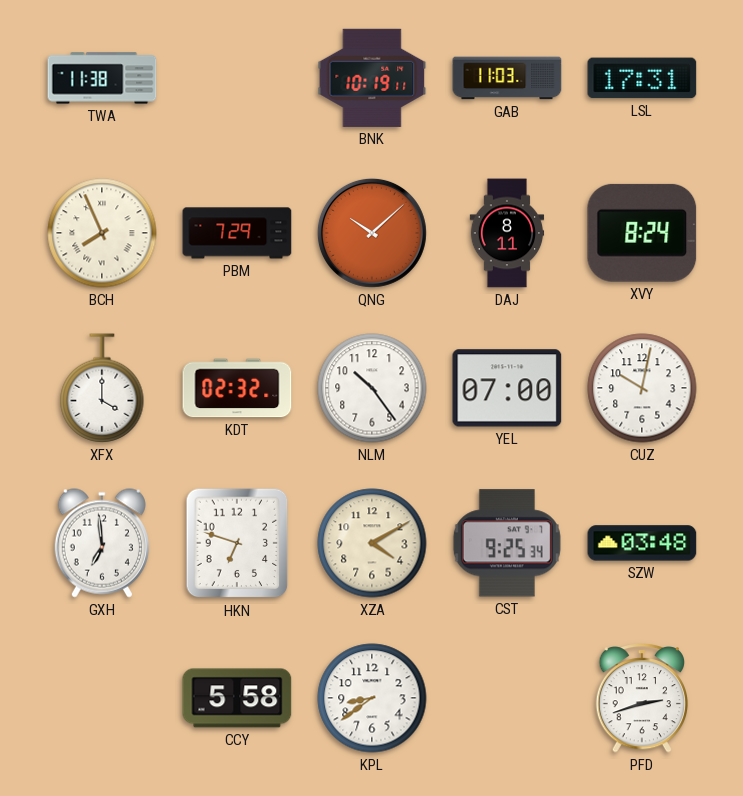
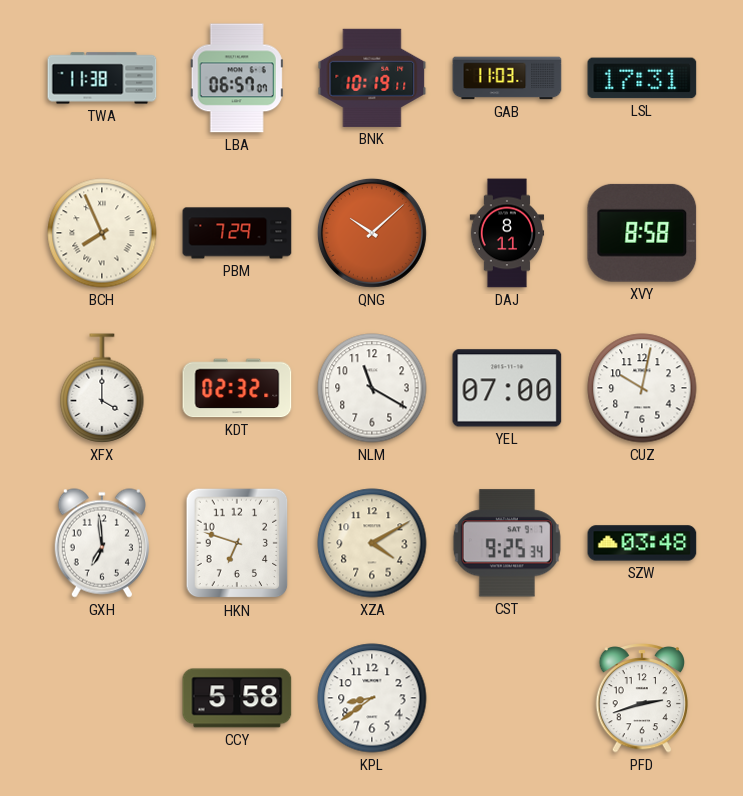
LBA: none -> 06:57 (237, 78)
XVY: 8:24 -> 8:58 (642, 233)
NLM: 10:24 -> 11:20 (372, 388)
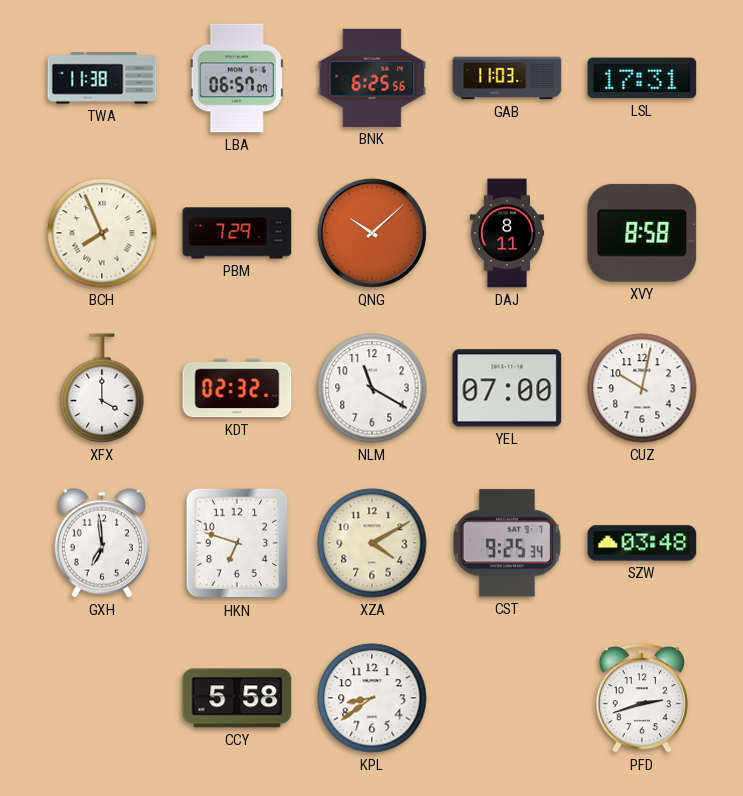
BNK: 10:19 -> 6:25 (372, 78)
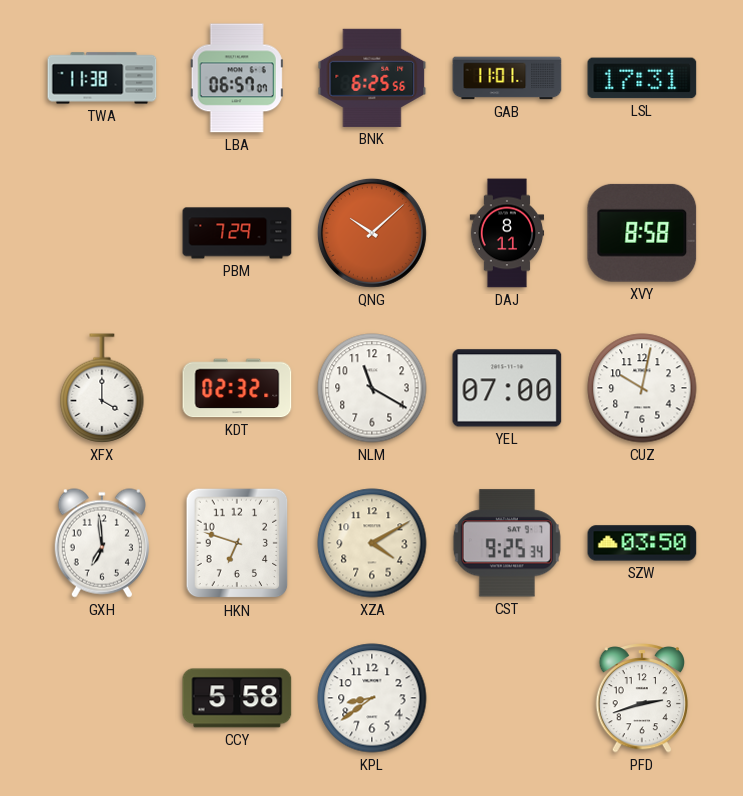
GAB: 11:03 -> 11:01 (507, 78)
BCH: 7:56 -> none (102, 233)
SZW: 03:48 -> 03:50 (642, 543)
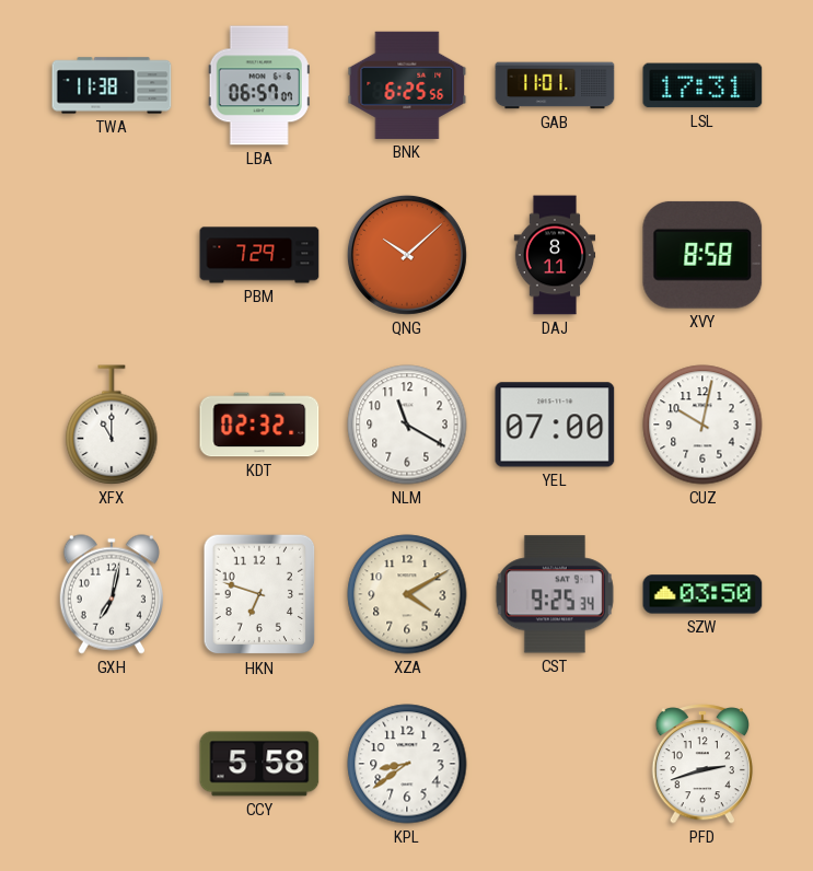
XFX: 4:00 -> 11:00 (112, 425)
GXH: 6:59 -> 7:02 (112, 594)
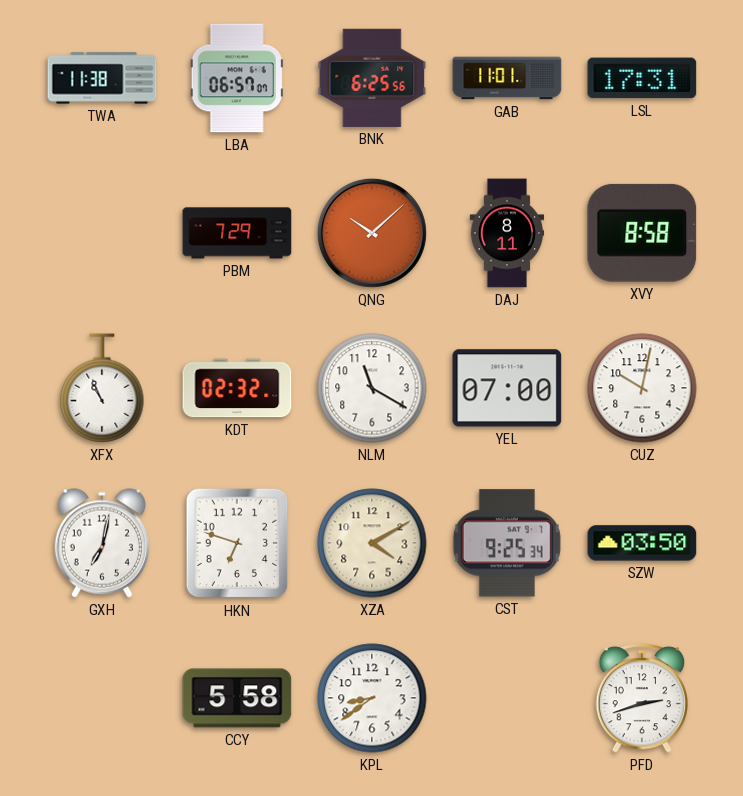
XFX: 11:00 -> 10:56 (102, 388)
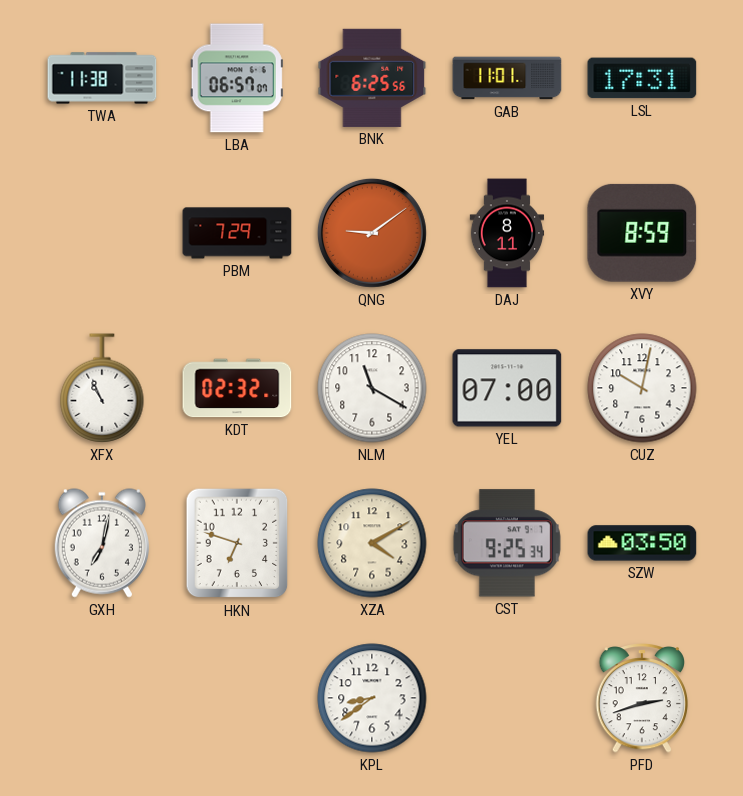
QNG: 10:08 -> 9:09 (372, 233)
XVY: 8:58 -> 8:59 (642, 233)
CCY: 5:58 -> none (237, 698)
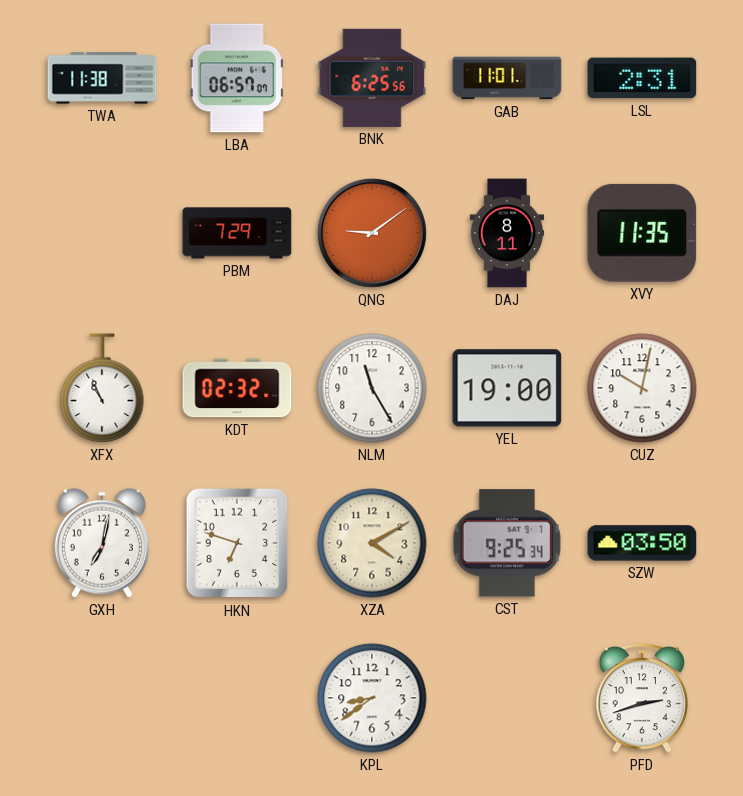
LSL: 17:31 -> 2:31 (642, 78)
XVY: 8:59 -> 11:35 (642, 233)
NLM: 11:20 -> 11:25 (372, 388)
YEL: 07:00 -> 19:00 (507, 388)
